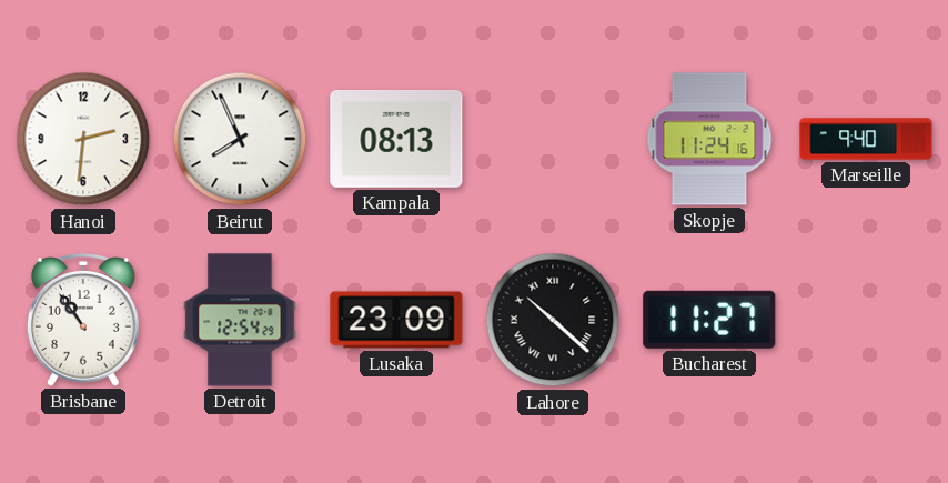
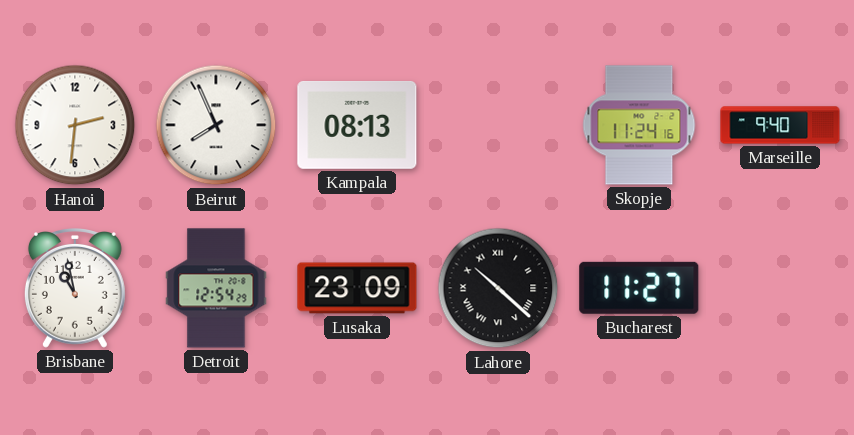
Brisbane: 10:54 -> 10:58 (75, 289)
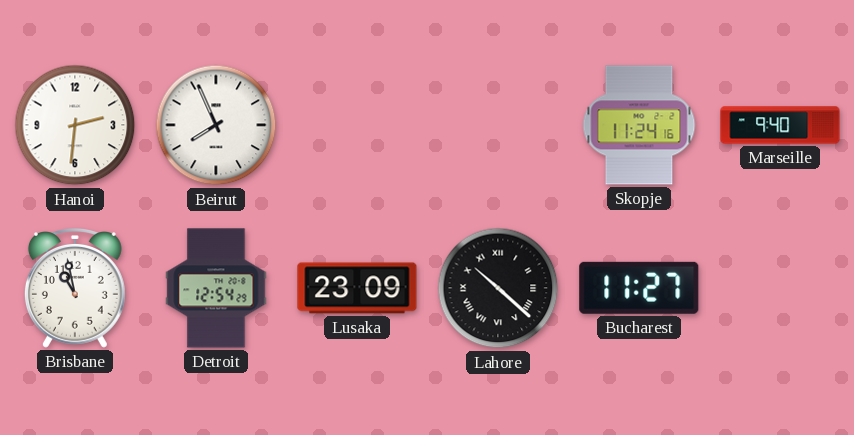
Kampala: 08:13 -> none (357, 125)
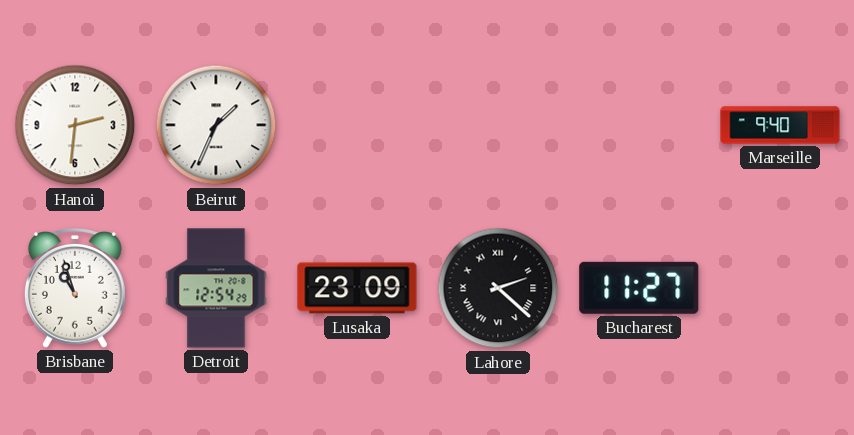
Beirut: 7:56 -> 1:34 (216, 125)
Skopje: 11:24 -> none (639, 125)
Brisbane: 10:58 -> 10:57 (75, 289)
Lahore: 10:22 -> 2:22 (498, 288)
